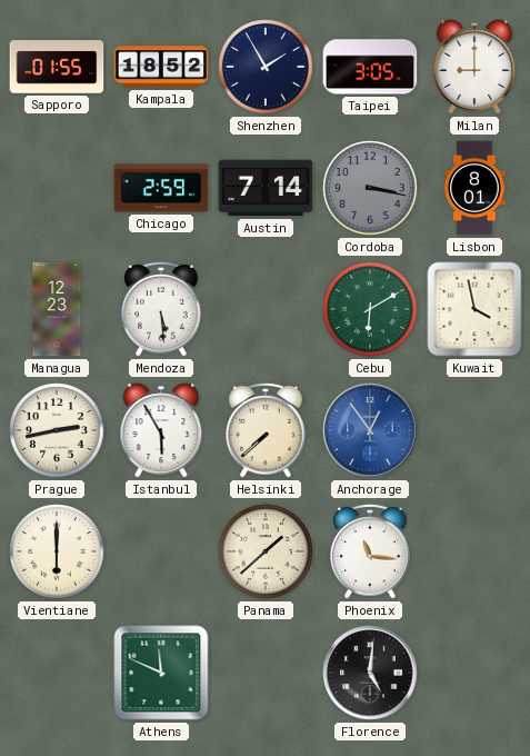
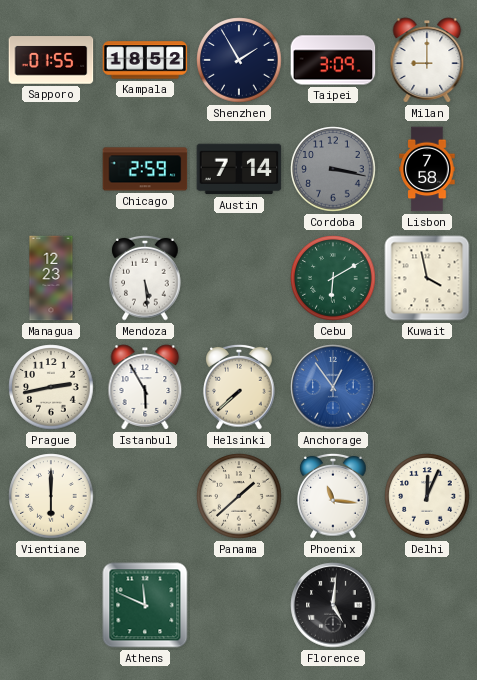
Taipei: 3:05 -> 3:09 (333, 60)
Lisbon: 8:01 -> 7:58 (427, 169)
Delhi: none -> 12:04 (427, 496)
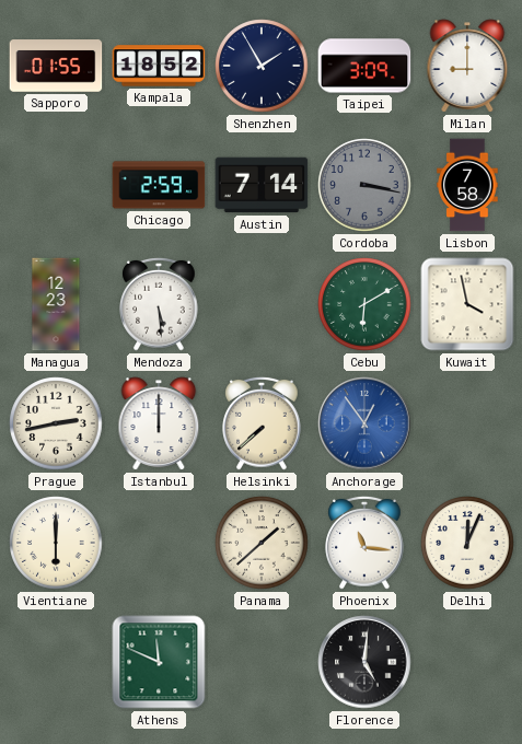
Istanbul: 5:55 -> 12:00 (159, 423)
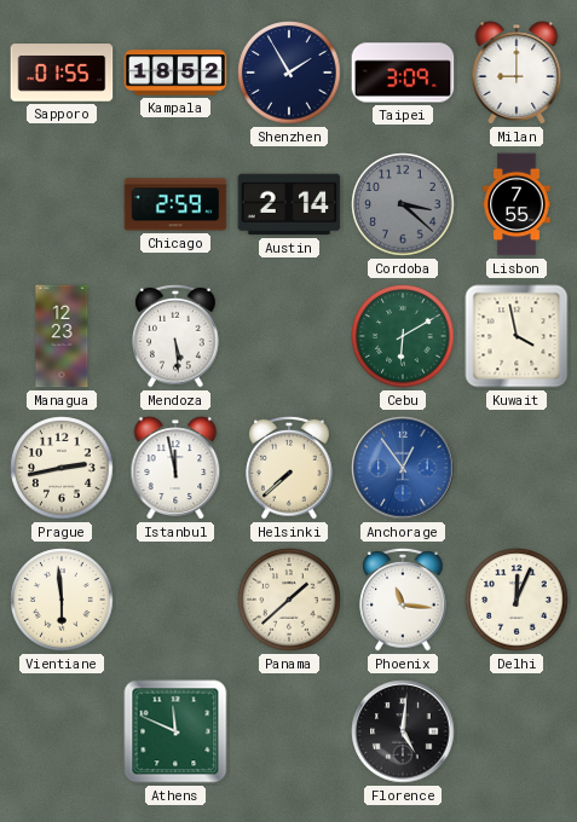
Austin: 7:14 -> 2:14 (289, 204)
Cordoba: 3:17 -> 3:22 (403, 204)
Lisbon: 7:58 -> 7:55 (517, 204)
Istanbul: 12:00 -> 11:58 (175, 468)
Vientiane: 6:00 -> 5:59 (62, 600)
